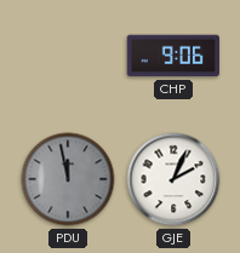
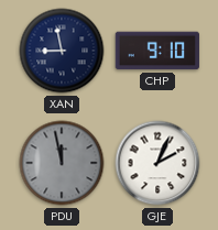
XAN: none -> 8:58 (62, 51)
CHP: 9:06 -> 9:10 (157, 51)
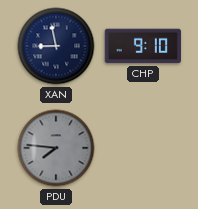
PDU: 11:58 -> 7:46 (56, 148)
GJE: 2:04 -> none (157, 163)
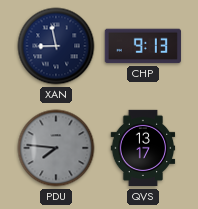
CHP: 9:10 -> 9:13 (143, 46)
QVS: none -> 13:17 (143, 148)
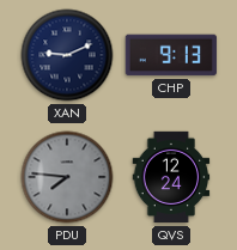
XAN: 8:58 -> 9:11 (67, 55)
QVS: 13:17 -> 12:24 (171, 177)
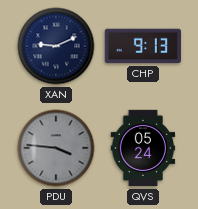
PDU: 7:46 -> 3:46 (56, 148)
QVS: 12:24 -> 05:24 (143, 148)
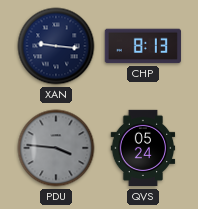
XAN: 9:11 -> 9:16 (56, 46)
CHP: 9:13 -> 8:13 (143, 46)
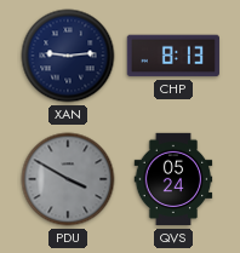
XAN: 9:16 -> 9:14 (68, 56)
PDU: 3:46 -> 3:50 (68, 179)
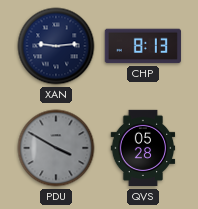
QVS: 05:24 -> 05:28 (143, 148)
